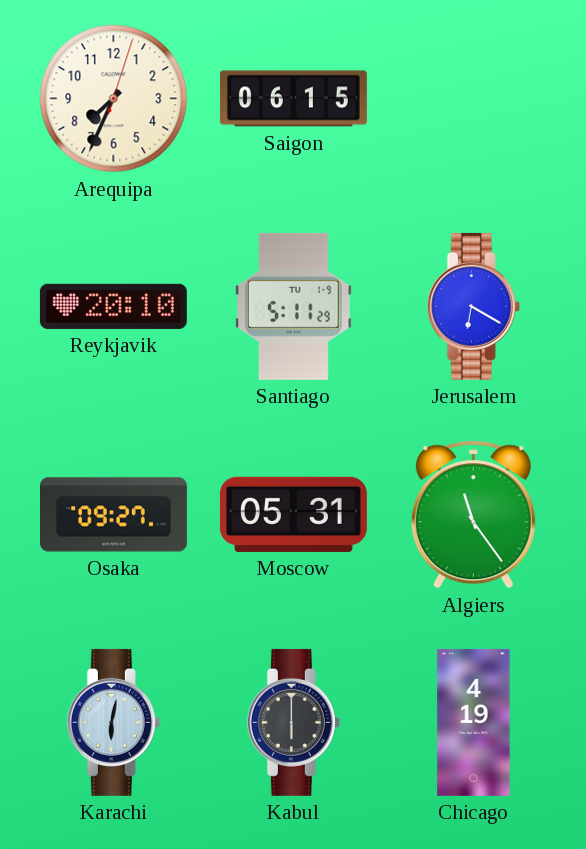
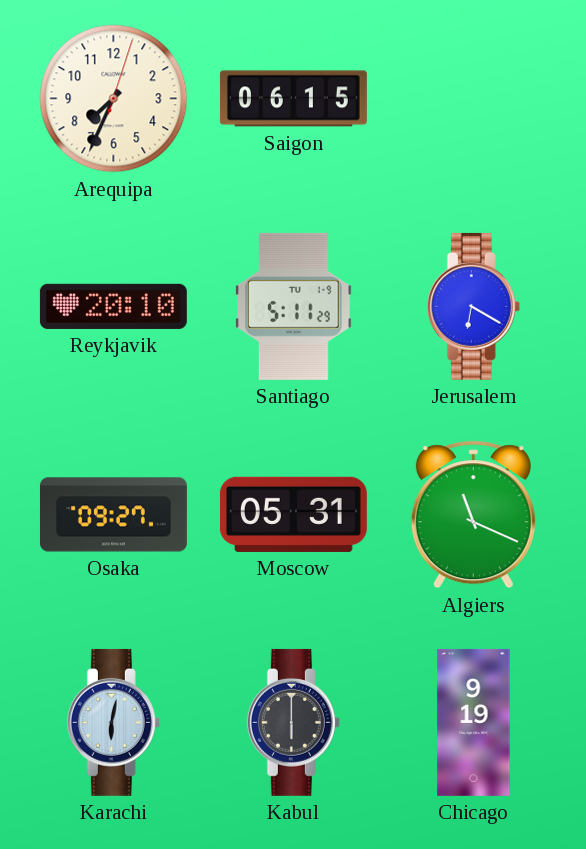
Algiers: 11:24 -> 11:19 (473, 515)
Chicago: 4:19 -> 9:19 (474, 722)
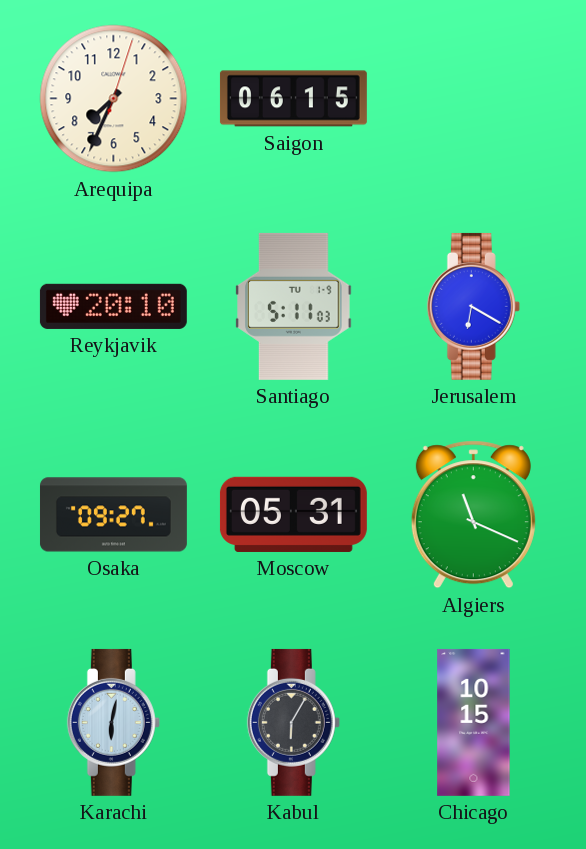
Santiago: 5:11:29 -> 5:11:03 (294, 306)
Kabul: 6:00 -> 6:05 (293, 722)
Chicago: 9:19 -> 10:15 (474, 722)
